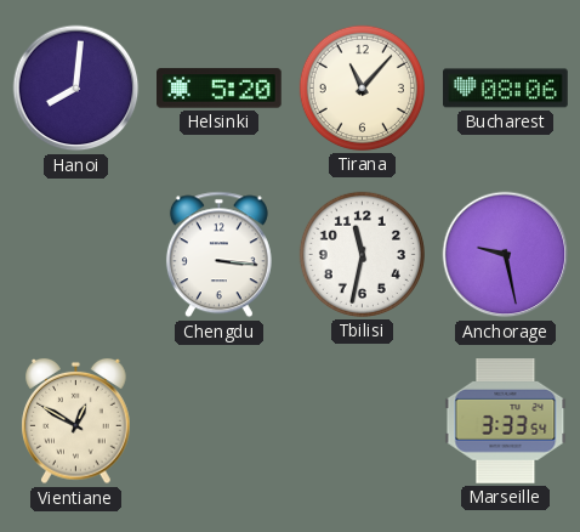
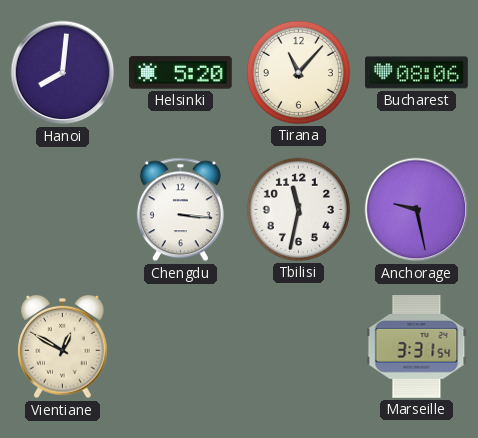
Marseille: 3:33 -> 3:31 (417, 347)
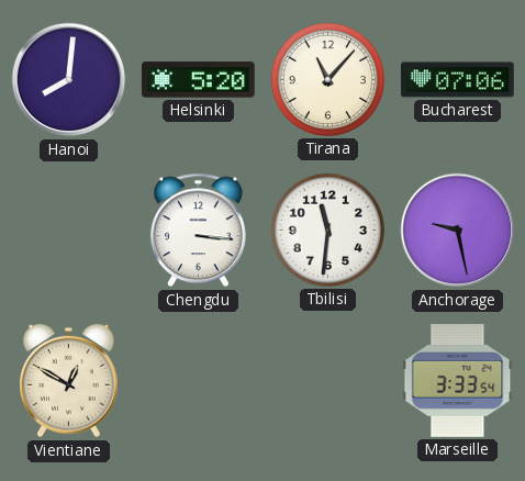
Bucharest: 08:06 -> 07:06 (458, 80)
Tbilisi: 11:32 -> 11:31 (327, 230)
Marseille: 3:31 -> 3:33 (458, 381)
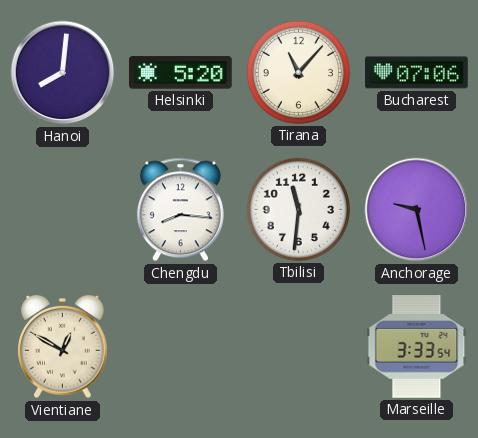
Chengdu: 3:16 -> 8:16 (180, 210)
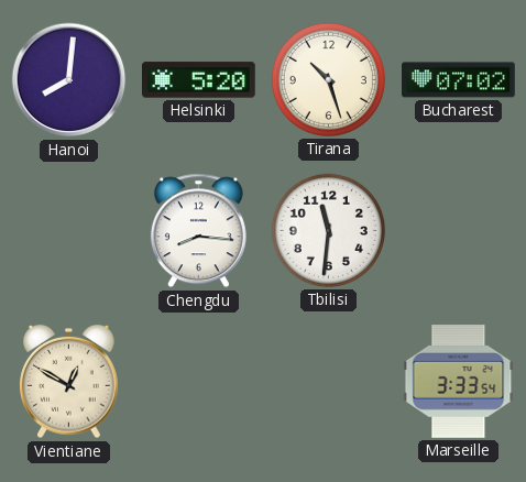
Tirana: 11:07 -> 10:27 (328, 79)
Bucharest: 07:06 -> 07:02 (459, 80)
Anchorage: 9:28 -> none (417, 210)
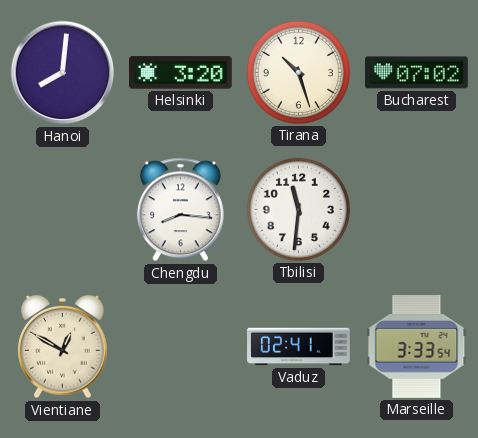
Helsinki: 5:20 -> 3:20 (181, 73)
Vaduz: none -> 02:41 (299, 347)
